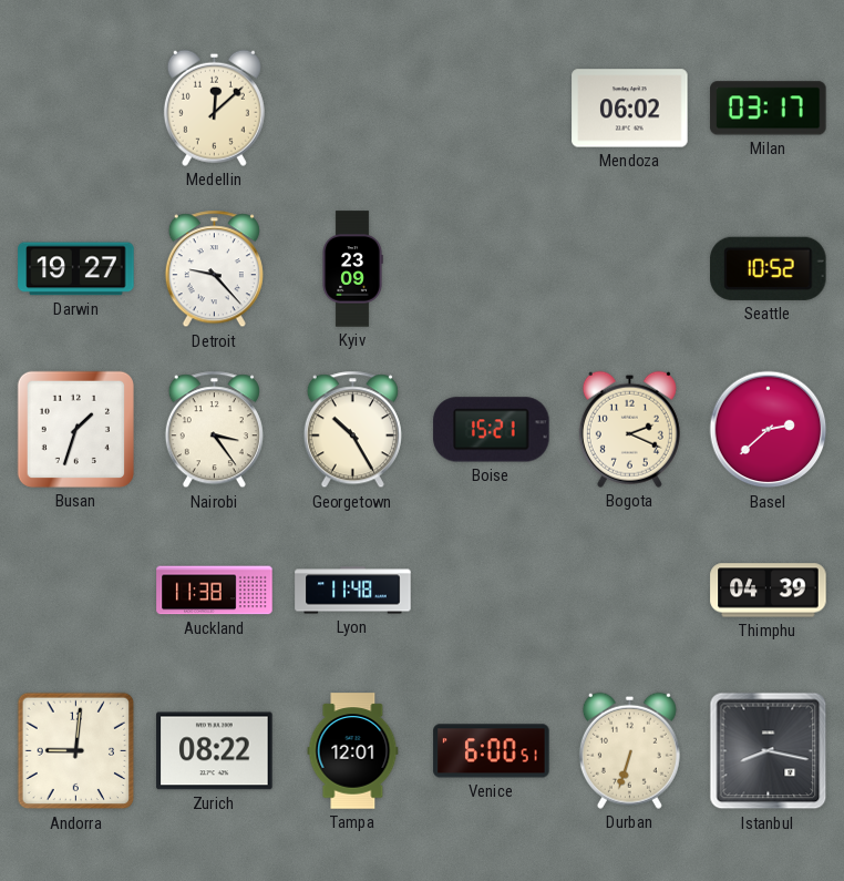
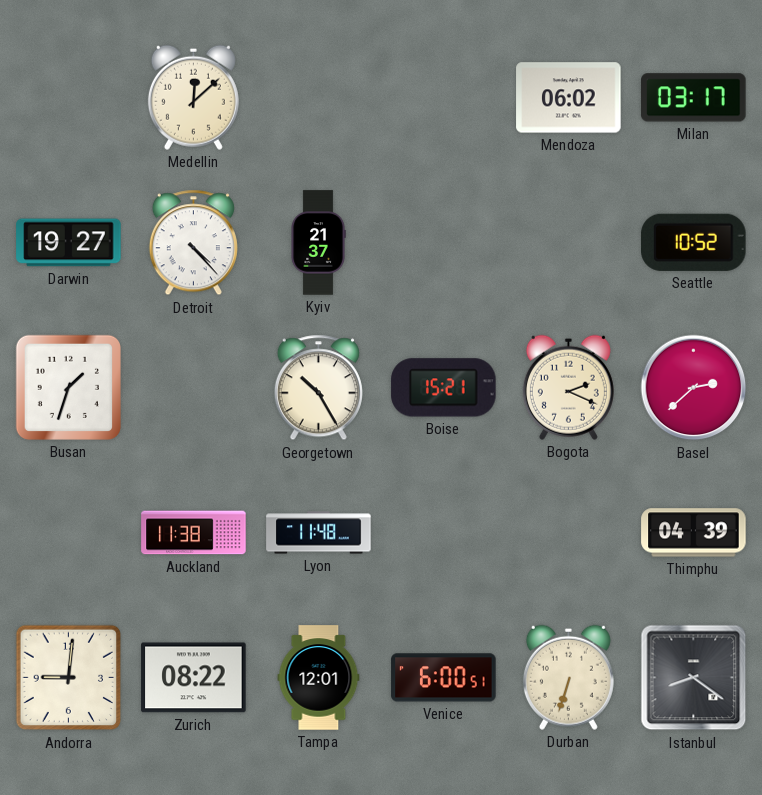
Detroit: 9:23 -> 4:23 (193, 243)
Kyiv: 23:09 -> 21:37 (318, 243)
Nairobi: 3:24 -> none (214, 430)
Istanbul: 8:17 -> 8:21 (694, 678)
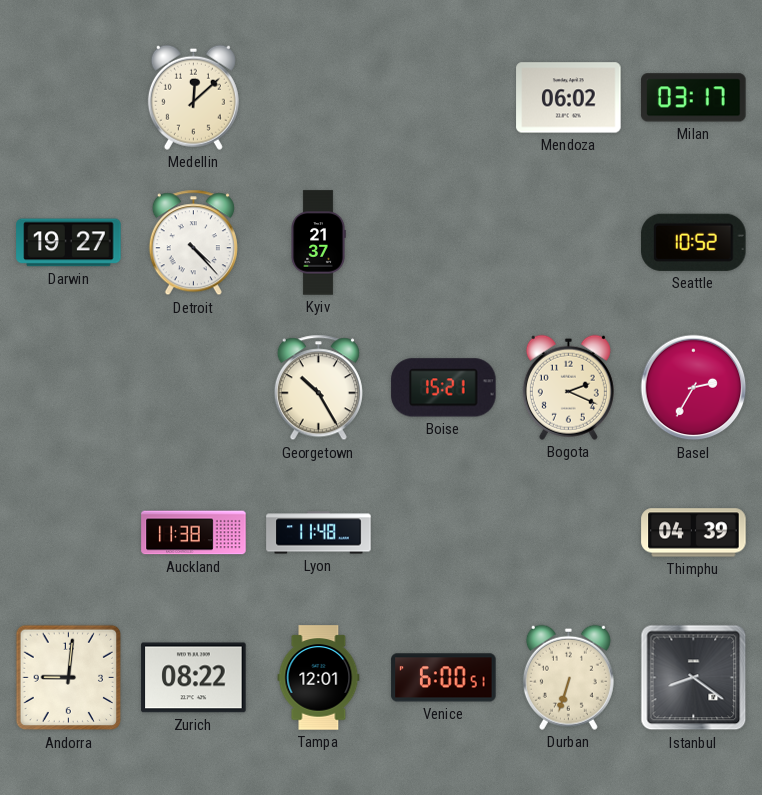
Busan: 1:33 -> none (68, 387)
Basel: 2:38 -> 2:35 (694, 388)
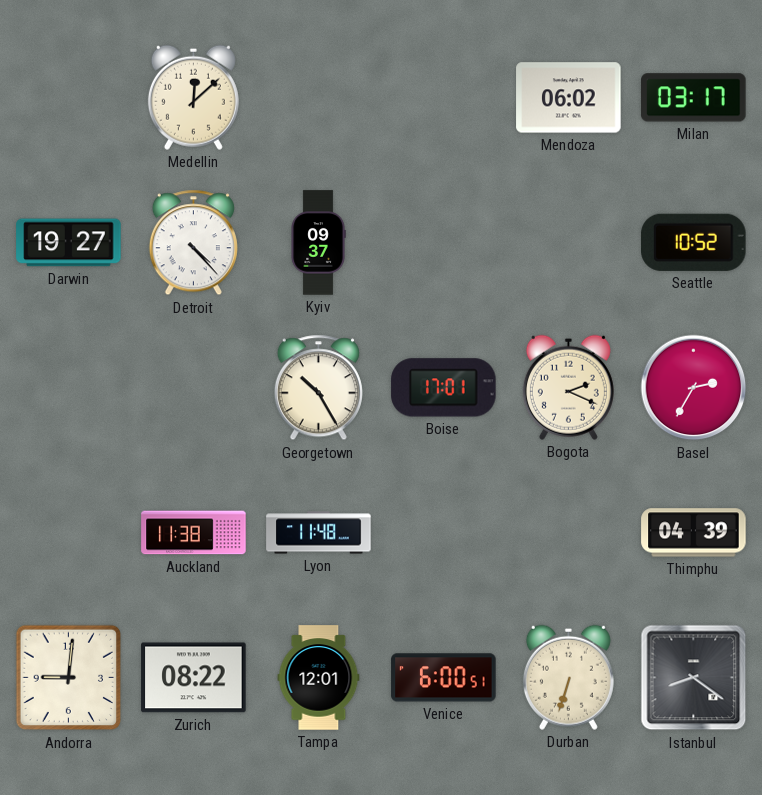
Kyiv: 21:37 -> 09:37 (318, 243)
Boise: 15:21 -> 17:01 (444, 388)
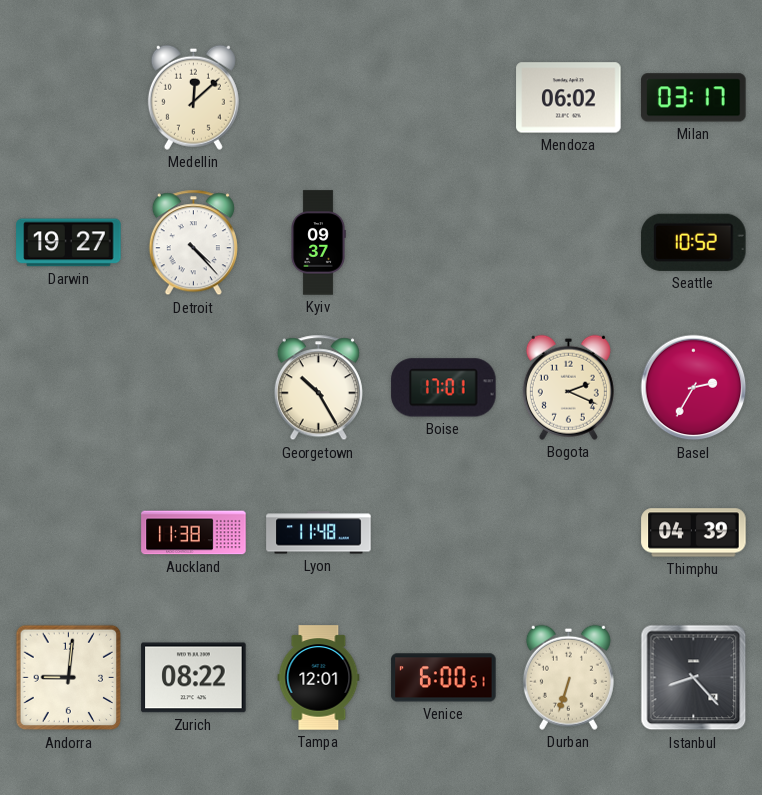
Istanbul: 8:21 -> 8:23 (694, 678)
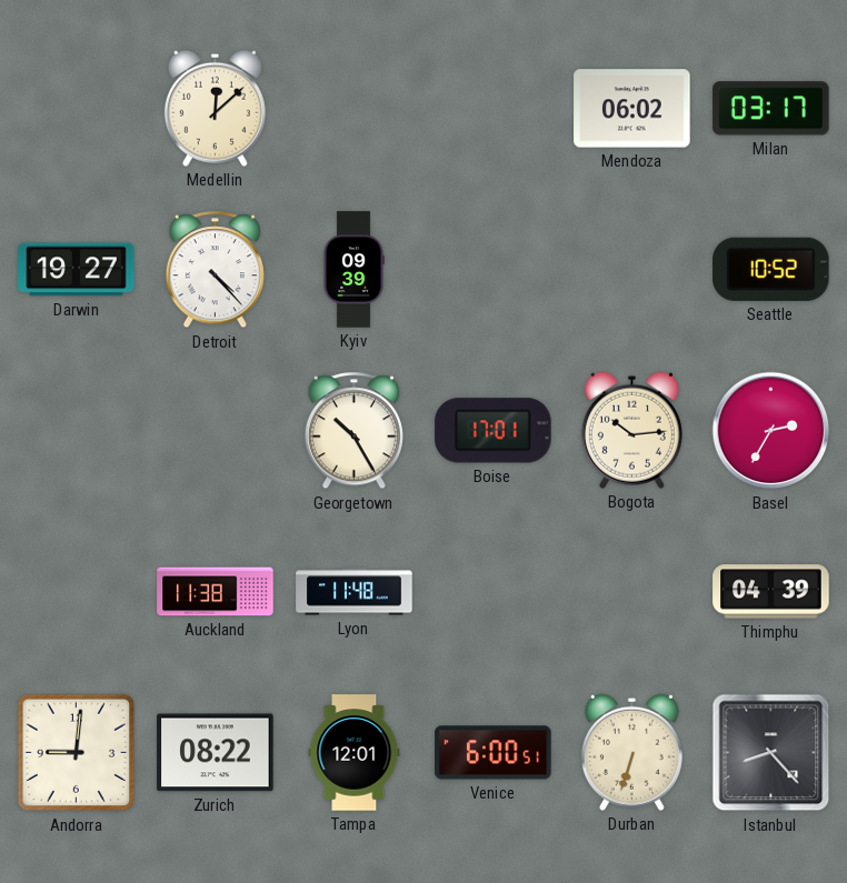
Kyiv: 09:37 -> 09:39 (353, 270)
Bogota: 2:19 -> 10:14 (631, 430)
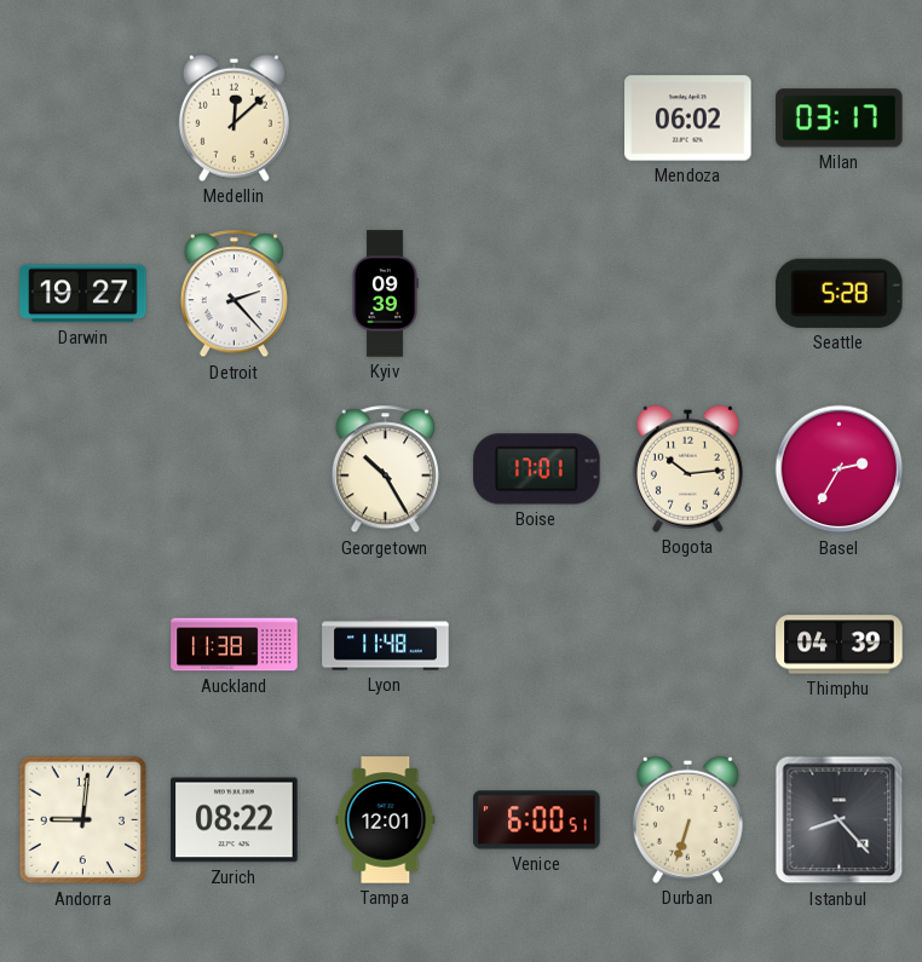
Detroit: 4:23 -> 2:23 (234, 294)
Seattle: 10:52 -> 5:28 (840, 293)
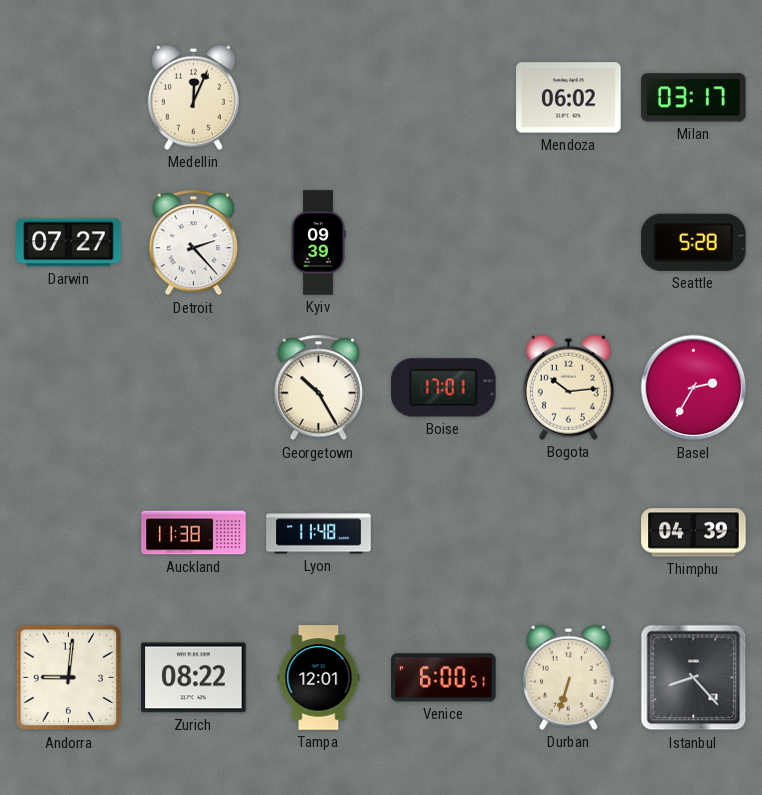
Medellin: 12:08 -> 12:04 (193, 97)
Darwin: 19:27 -> 07:27 (69, 243)
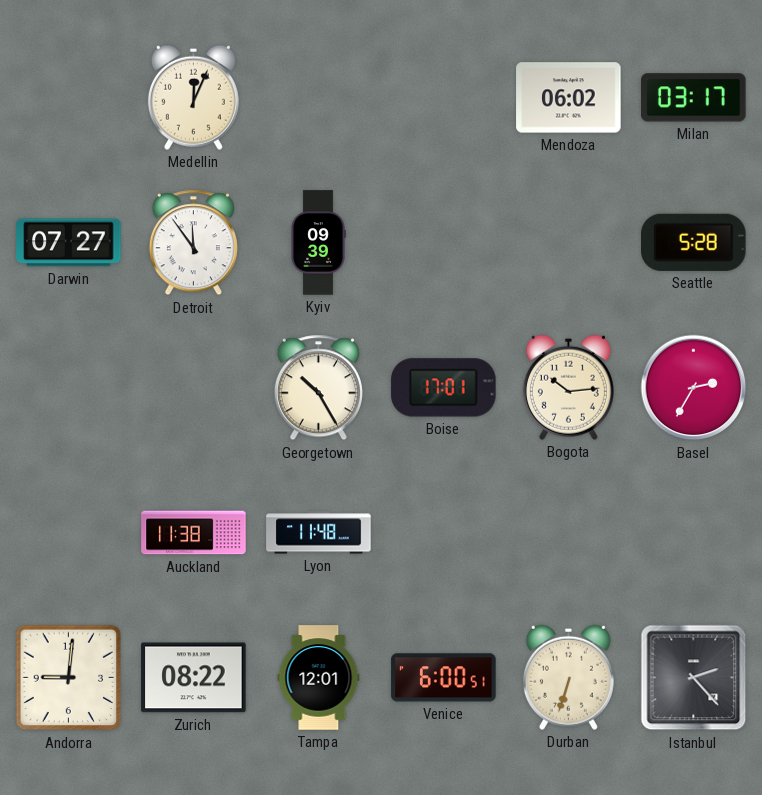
Detroit: 2:23 -> 11:54 (193, 243)
Thimphu: 04:39 -> none (694, 533)
Istanbul: 8:23 -> 2:23 (694, 678)
